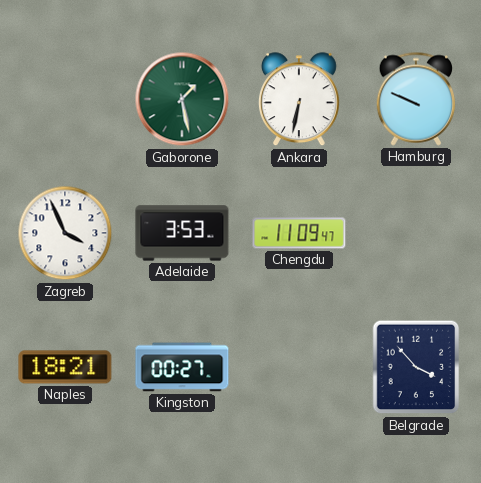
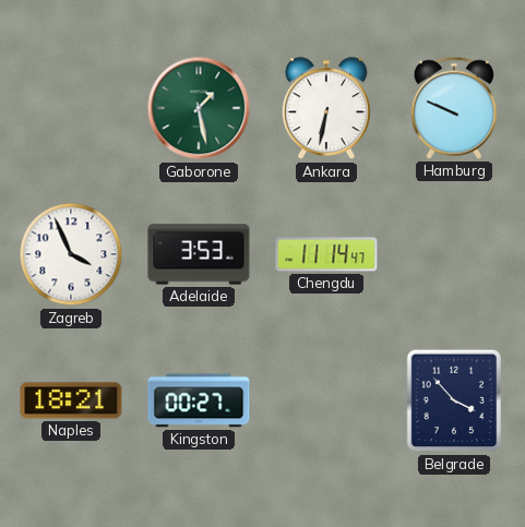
Chengdu: 11:09 -> 11:14 (326, 254)
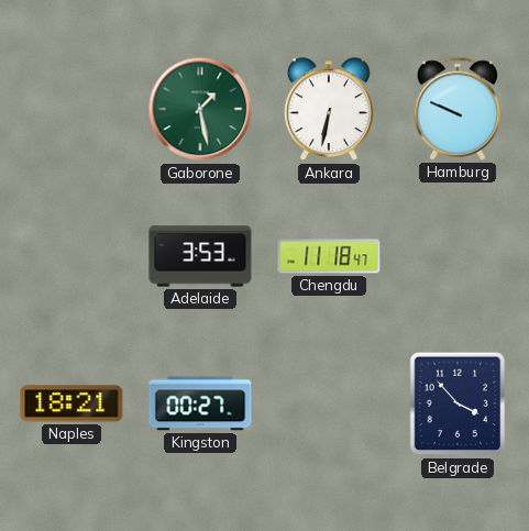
Zagreb: 3:56 -> none (71, 254)
Chengdu: 11:14 -> 11:18 (329, 256)
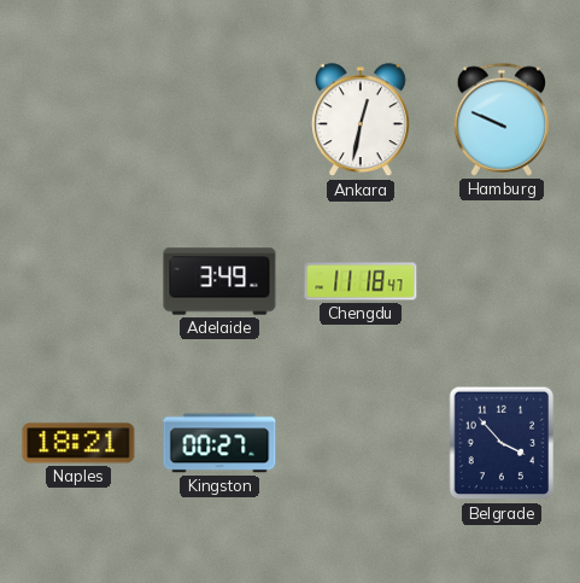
Gaborone: 1:28 -> none (200, 109)
Ankara: 6:32 -> 12:32 (361, 121)
Adelaide: 3:53 -> 3:49 (219, 281)
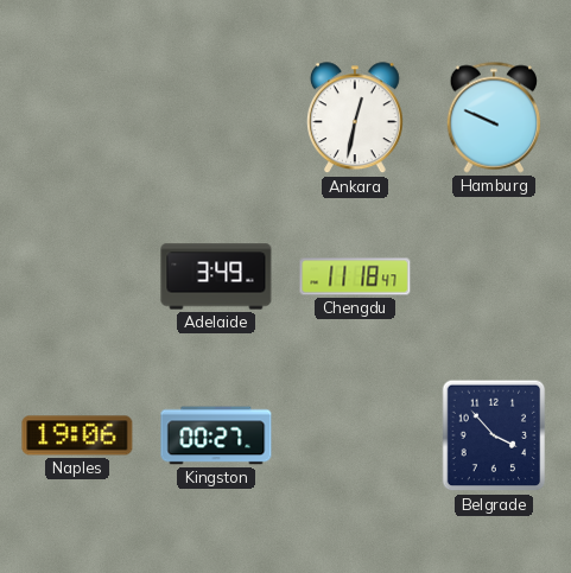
Naples: 18:21 -> 19:06 (77, 435)
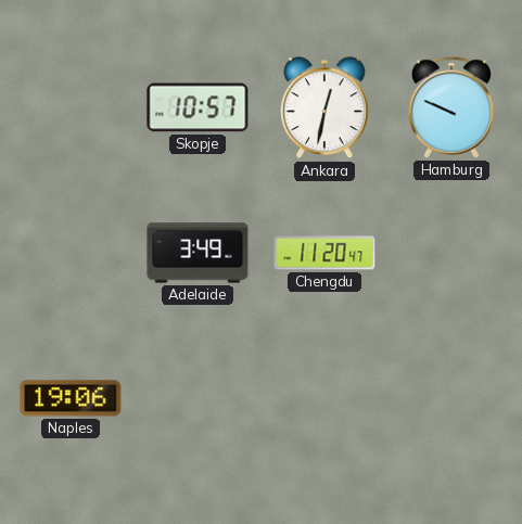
Skopje: none -> 10:57 (198, 107)
Chengdu: 11:18 -> 11:20 (324, 253)
Kingston: 00:27 -> none (216, 435)
Belgrade: 3:53 -> none (494, 435)
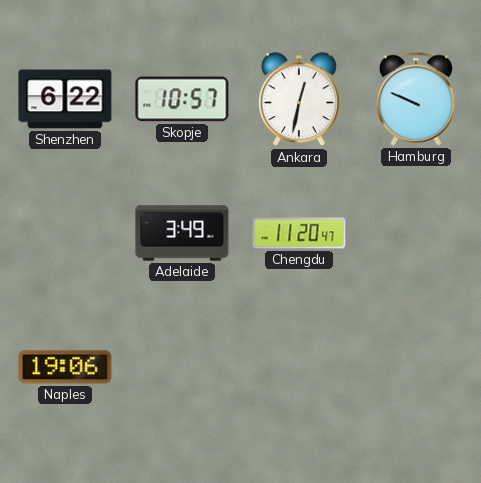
Shenzhen: none -> 6:22 (65, 99)
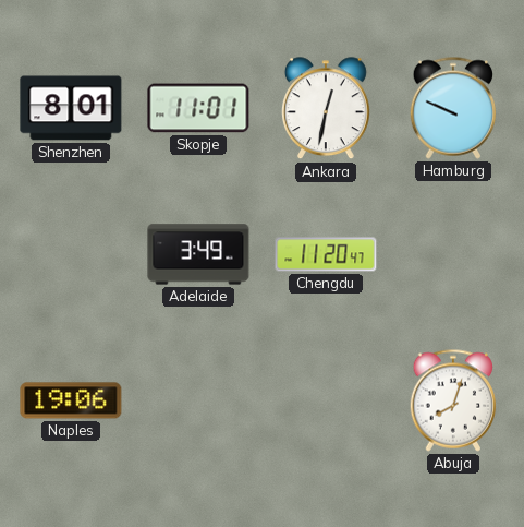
Shenzhen: 6:22 -> 8:01 (71, 108)
Skopje: 10:57 -> 11:01 (198, 108)
Abuja: none -> 8:03 (453, 400)
